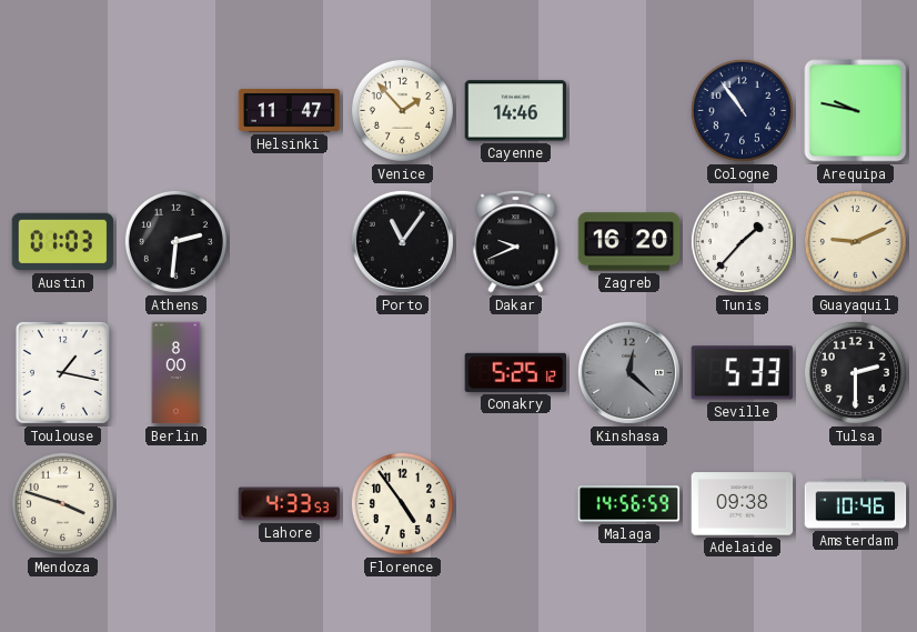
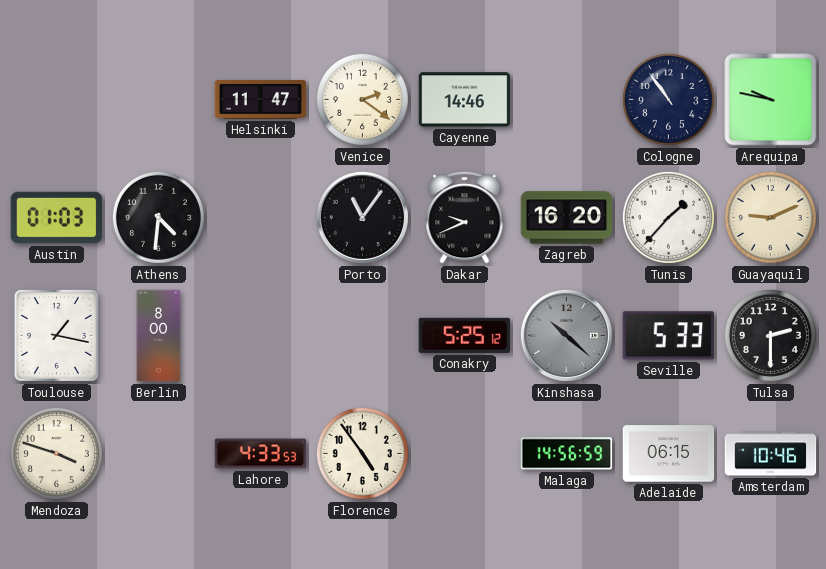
Venice: 1:53 -> 2:21 (362, 99)
Athens: 2:31 -> 4:31 (158, 217)
Kinshasa: 12:22 -> 10:22 (566, 335)
Adelaide: 09:38 -> 06:15 (669, 454)
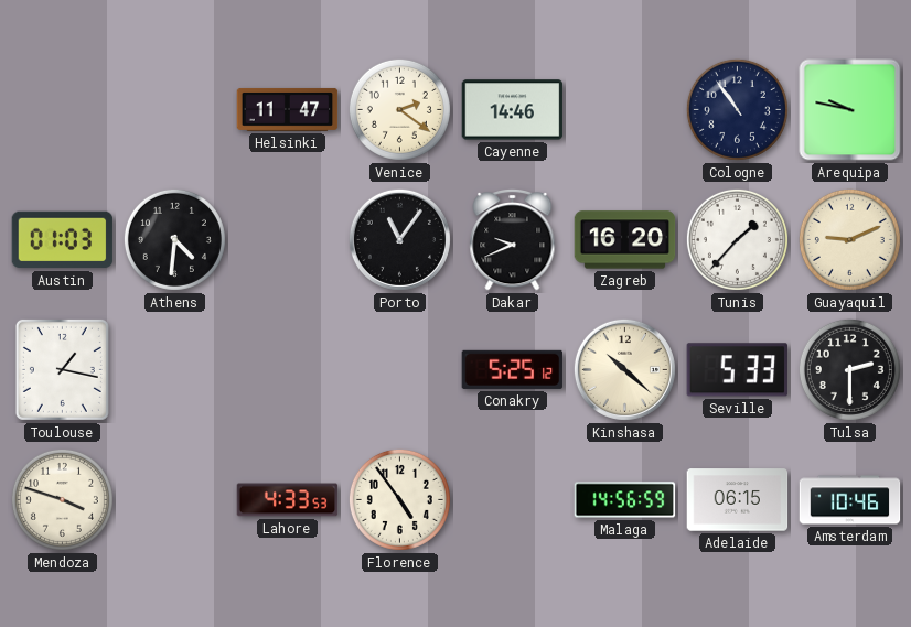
Berlin: 8:00 -> none (159, 336)
Kinshasa dial: grey -> cream (624, 369)
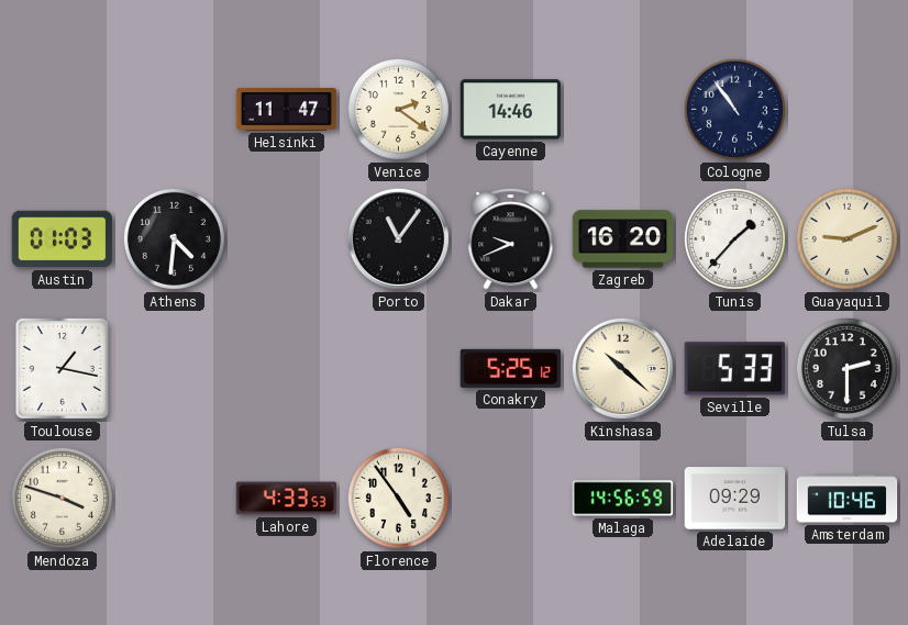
Arequipa: 9:47 -> none (850, 110)
Adelaide: 06:15 -> 09:29 (735, 499)
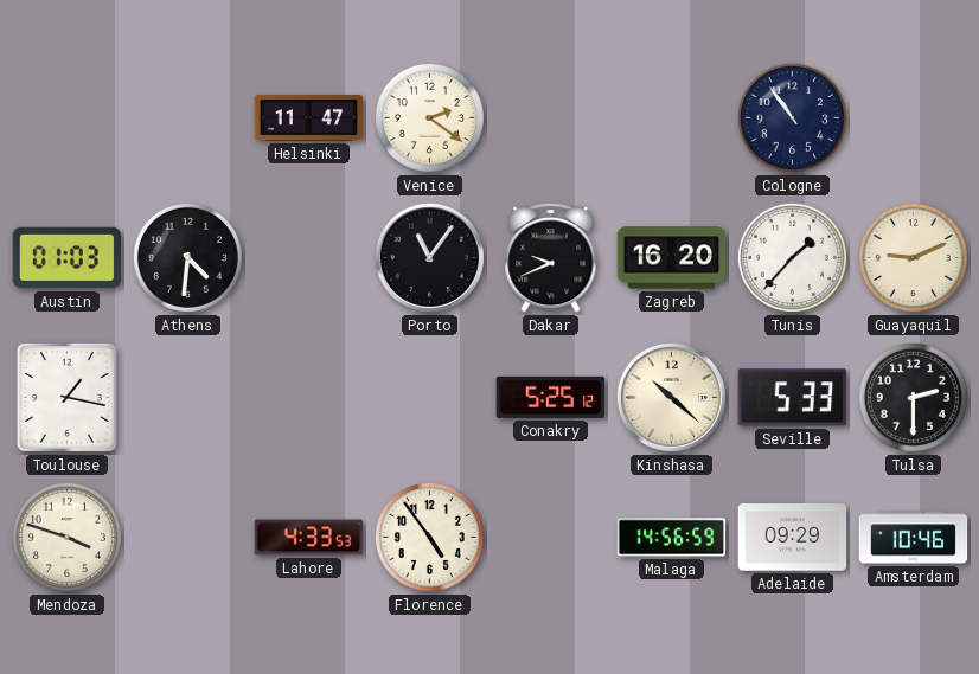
Cayenne: 14:46 -> none (511, 110)
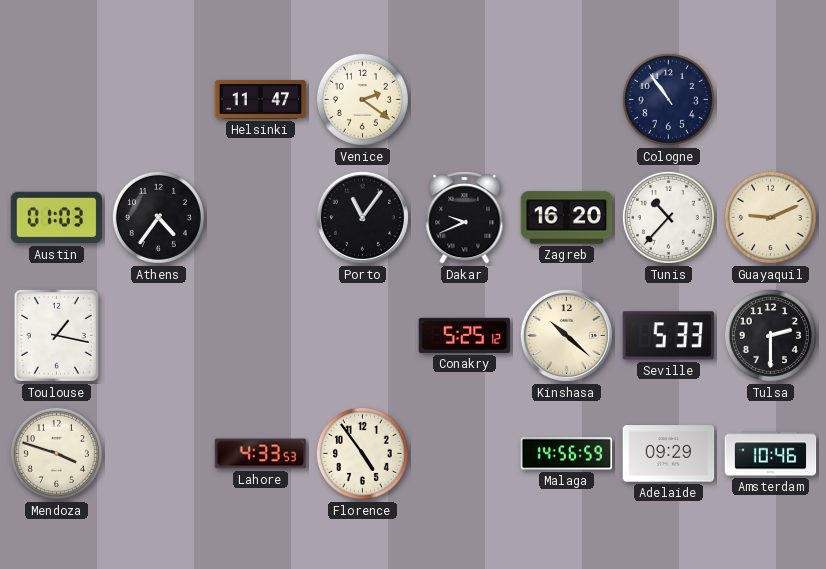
Athens: 4:31 -> 4:36 (158, 217)
Tunis: 1:37 -> 10:37 (668, 217)
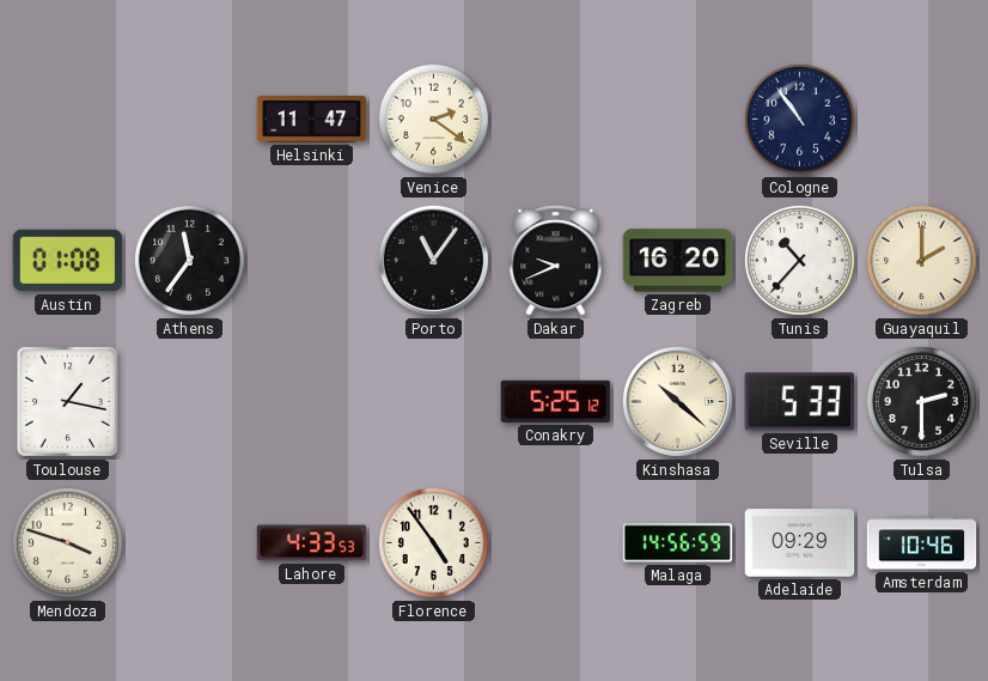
Austin: 01:03 -> 01:08 (68, 261)
Athens: 4:36 -> 11:36 (189, 260)
Guayaquil: 9:11 -> 2:00 (921, 260)
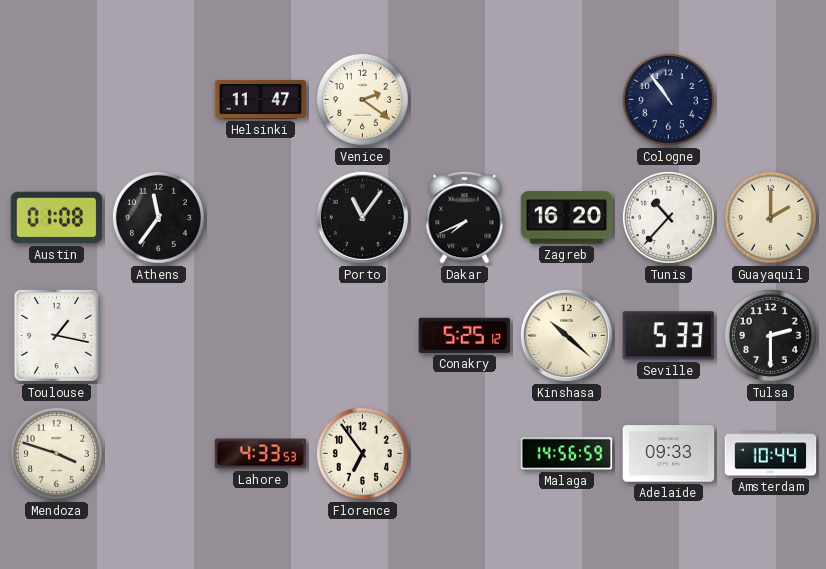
Dakar: 9:41 -> 7:41 (465, 218)
Florence: 4:54 -> 6:54 (362, 453)
Adelaide: 09:29 -> 09:33 (669, 454)
Amsterdam: 10:46 -> 10:44 (771, 454)
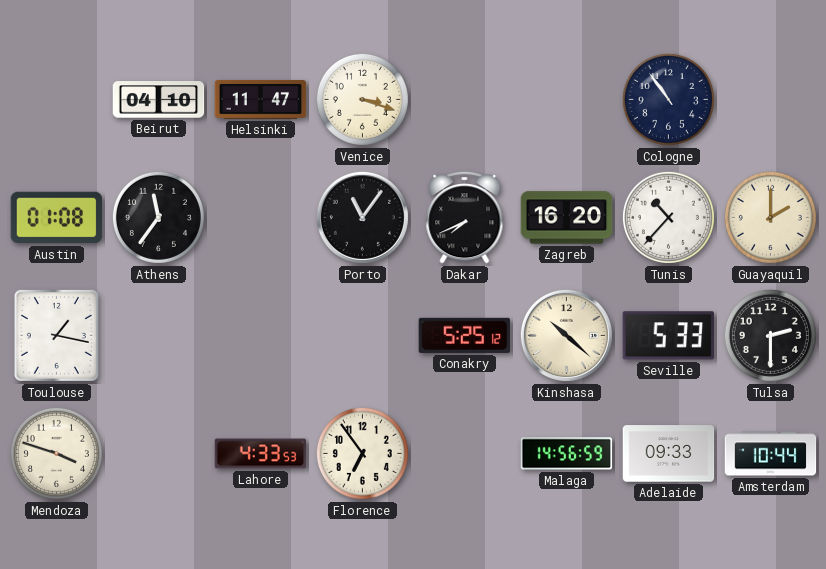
Beirut: none -> 04:10 (159, 100)
Venice: 2:21 -> 3:18 (362, 99)
